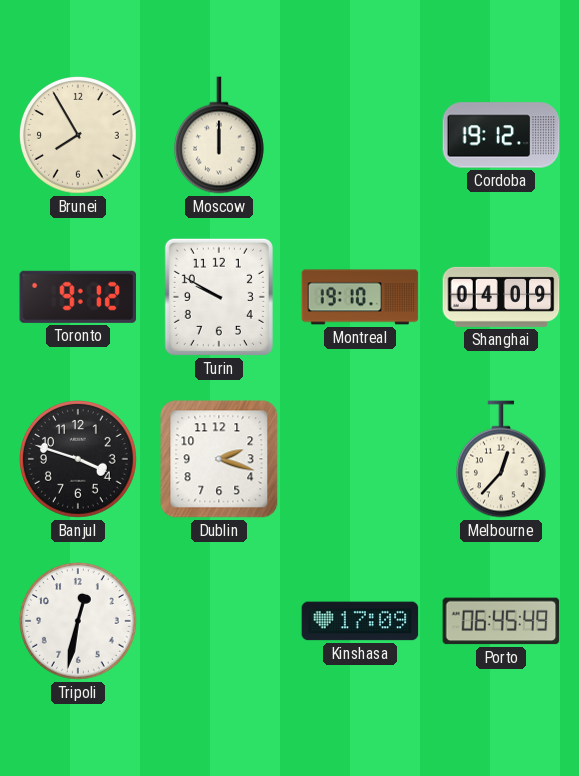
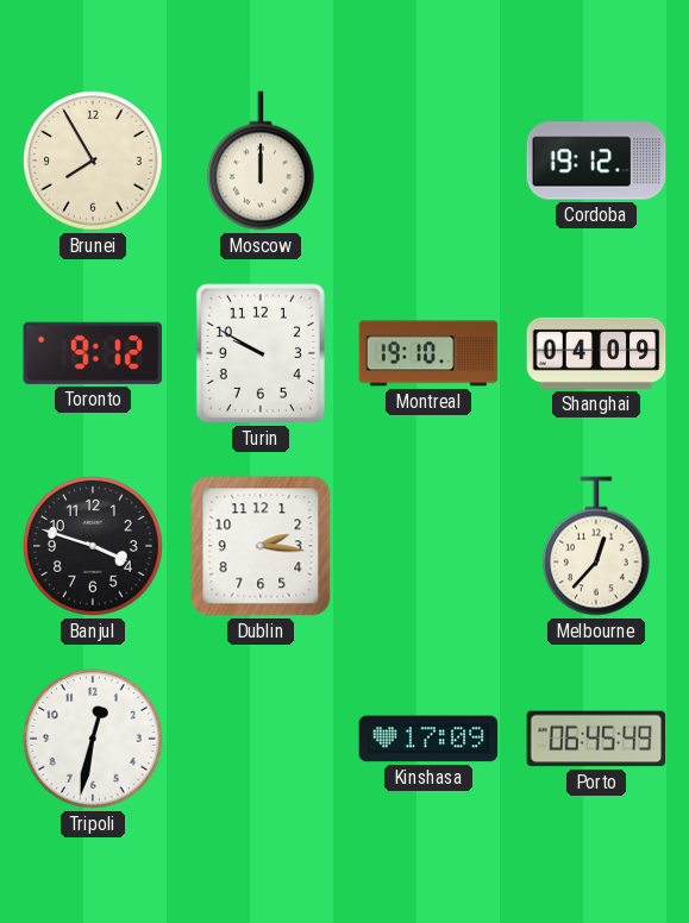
Dublin: 2:18 -> 2:16 (261, 546)
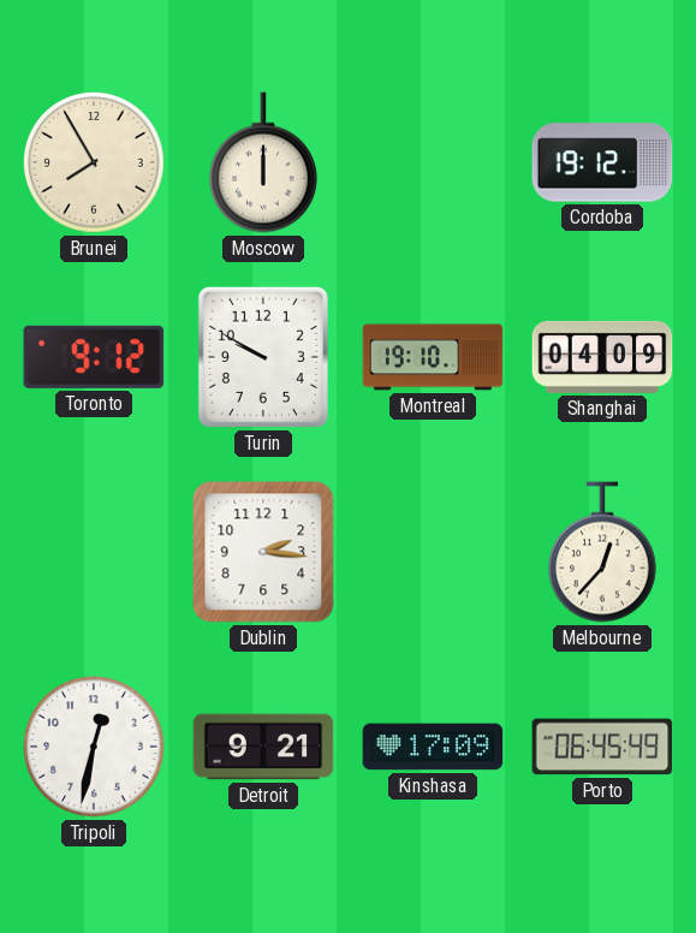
Banjul: 3:48 -> none (93, 546)
Detroit: none -> 9:21 (263, 747)
